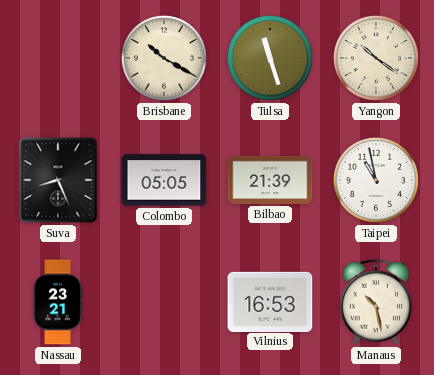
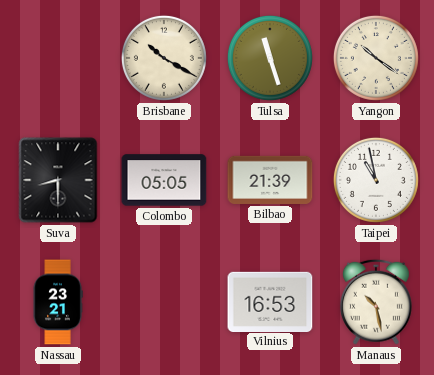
Suva: 8:26 -> 8:30 (58, 180)
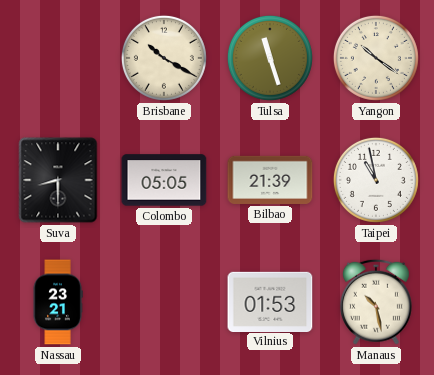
Vilnius: 16:53 -> 01:53 (270, 301)
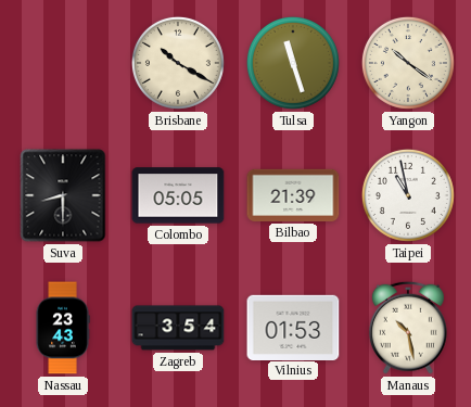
Nassau: 23:21 -> 23:43 (63, 328)
Zagreb: none -> 3:54 (178, 328)
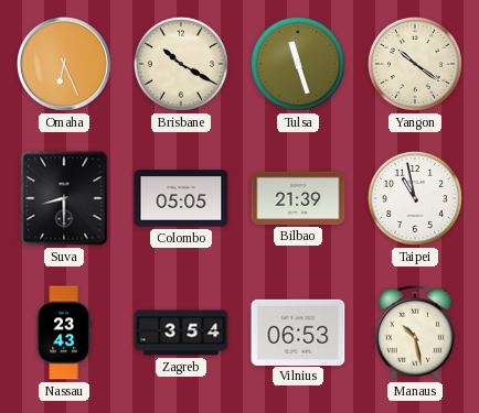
Omaha: none -> 6:26 (64, 64)
Vilnius: 01:53 -> 06:53 (298, 332)
